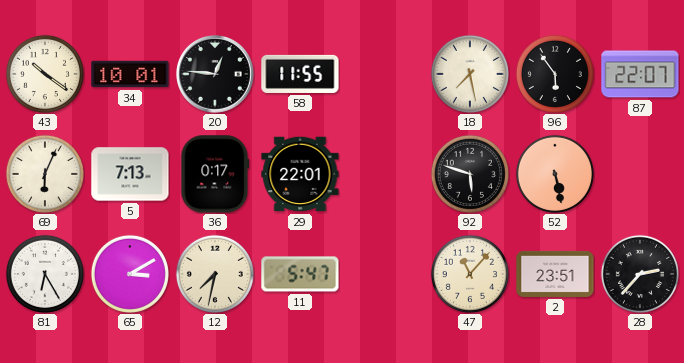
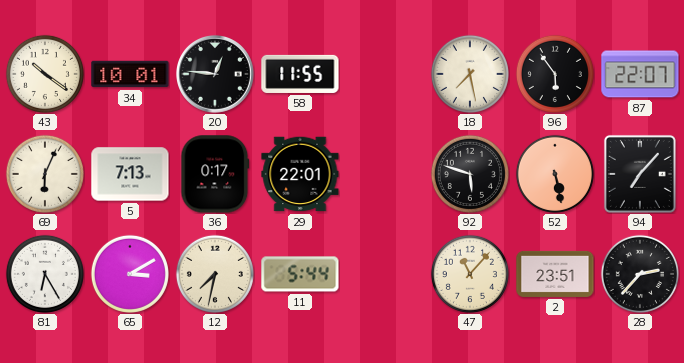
94: none -> 7:07 (640, 174)
11: 5:47 -> 5:44 (300, 274)
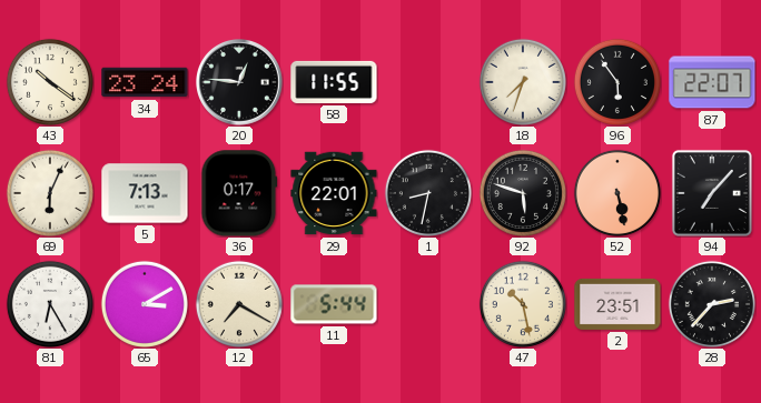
34: 10:01 -> 23:24 (145, 82)
18: 7:28 -> 7:33 (523, 82)
1: none -> 8:32 (428, 193)
12: 7:32 -> 7:20 (239, 304)
47: 11:07 -> 10:28 (523, 304)
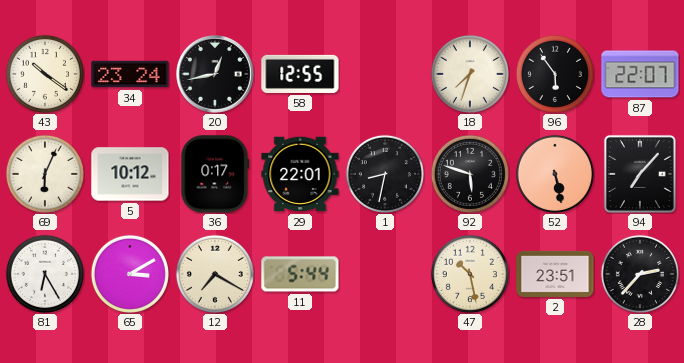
20: 12:46 -> 12:43 (216, 75)
58: 11:55 -> 12:55 (300, 74)
5: 7:13 -> 10:12 (130, 174)
